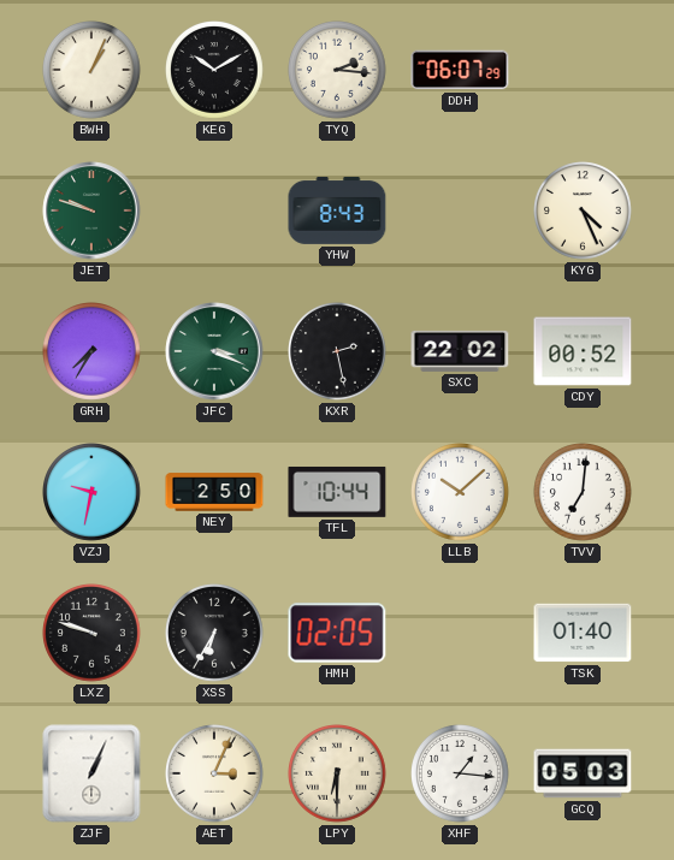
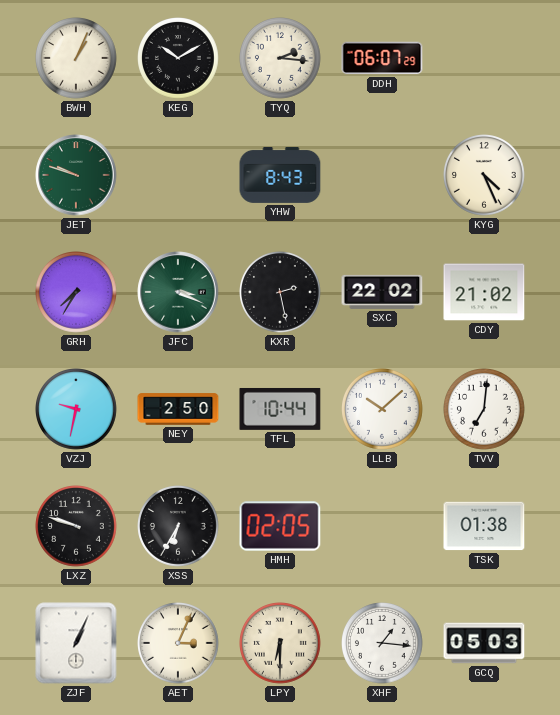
CDY: 00:52 -> 21:02 (484, 292)
TSK: 01:40 -> 01:38 (484, 526)
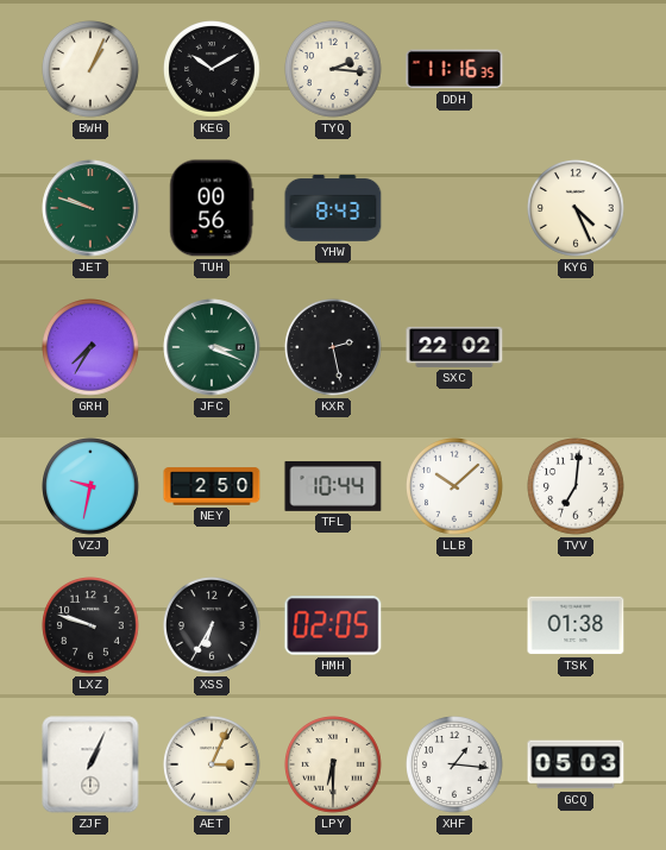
DDH: 06:07 -> 11:16 (454, 69)
TUH: none -> 00:56 (212, 208)
CDY: 21:02 -> none (484, 292)
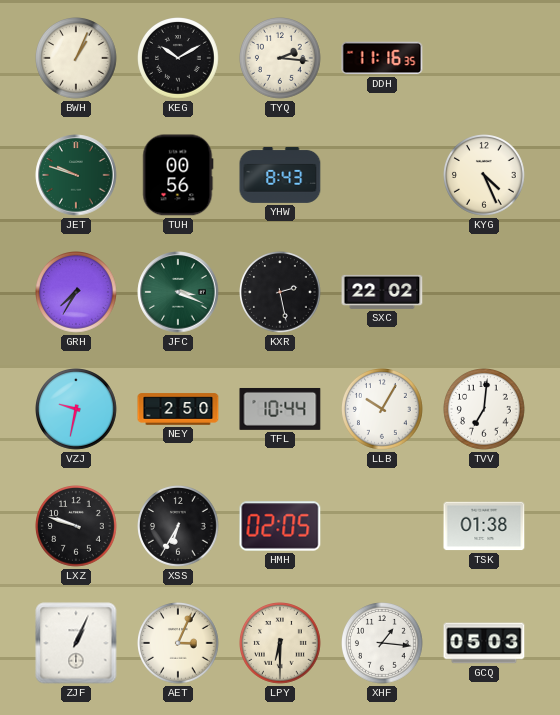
LLB: 10:08 -> 10:05 (383, 410)
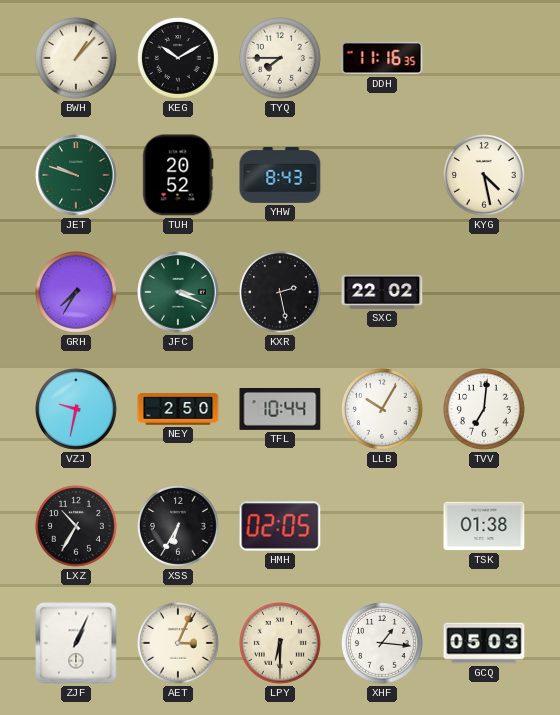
BWH: 1:04 -> 1:07 (77, 59)
TYQ: 2:16 -> 7:45 (281, 59)
TUH: 00:56 -> 20:52 (178, 175)
KYG: 4:26 -> 4:28 (485, 176)
LXZ: 9:48 -> 10:35 (77, 527)
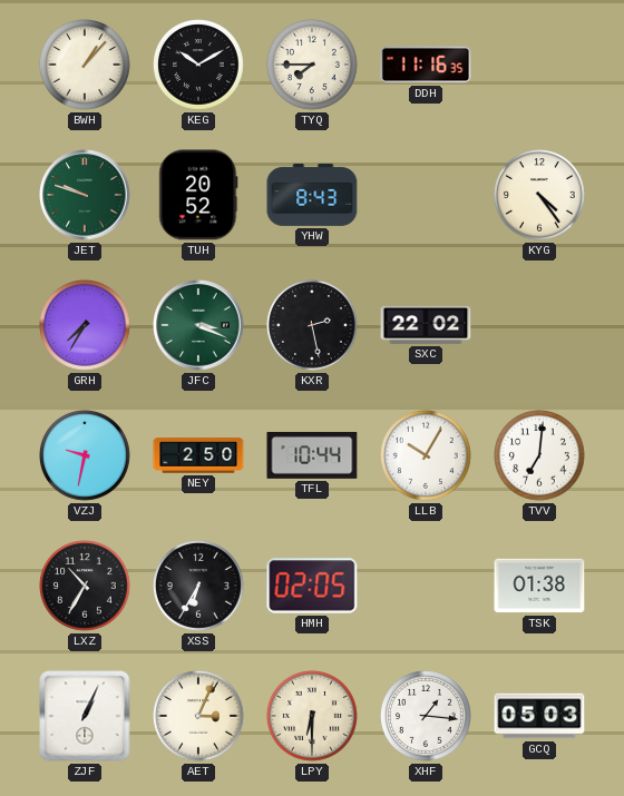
KYG: 4:28 -> 4:24 (540, 196)
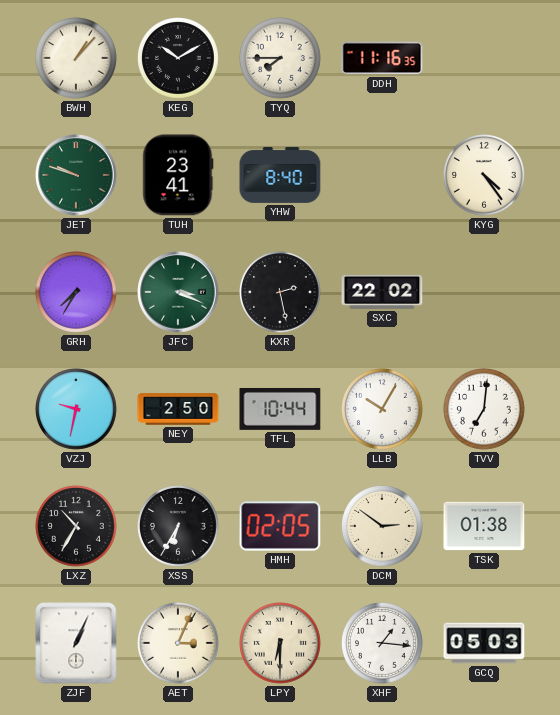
TUH: 20:52 -> 23:41 (178, 175)
YHW: 8:43 -> 8:40 (280, 175)
DCM: none -> 2:51 (383, 527)
